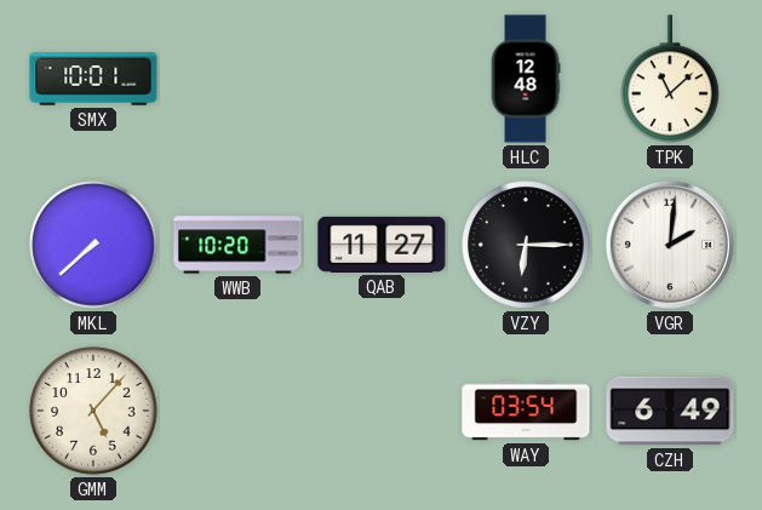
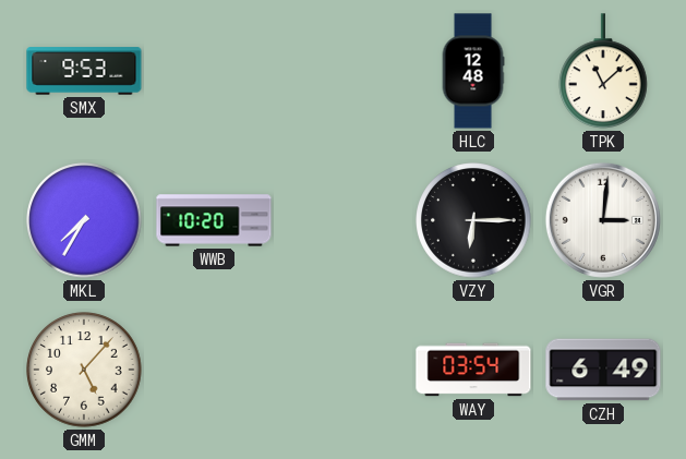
SMX: 10:01 -> 9:53 (84, 71)
MKL: 7:38 -> 7:35 (84, 220)
QAB: 11:27 -> none (382, 245)
VGR: 2:01 -> 3:01 (603, 220)
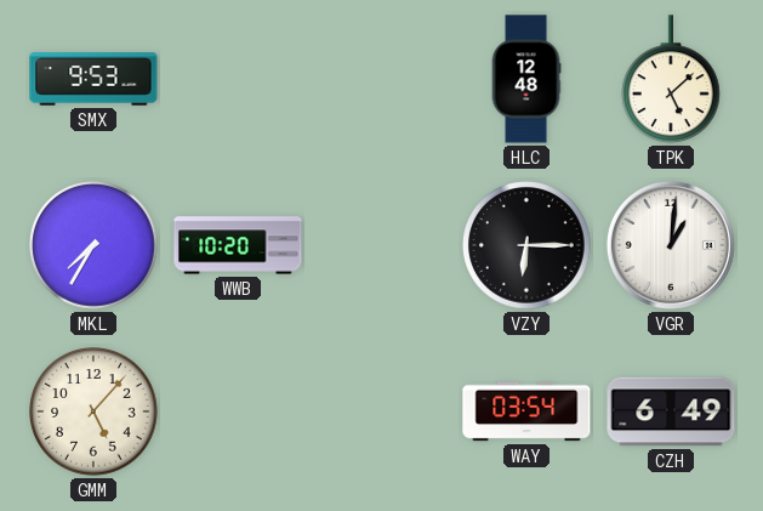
TPK: 11:08 -> 5:08 (672, 80)
VGR: 3:01 -> 1:01 (671, 245)
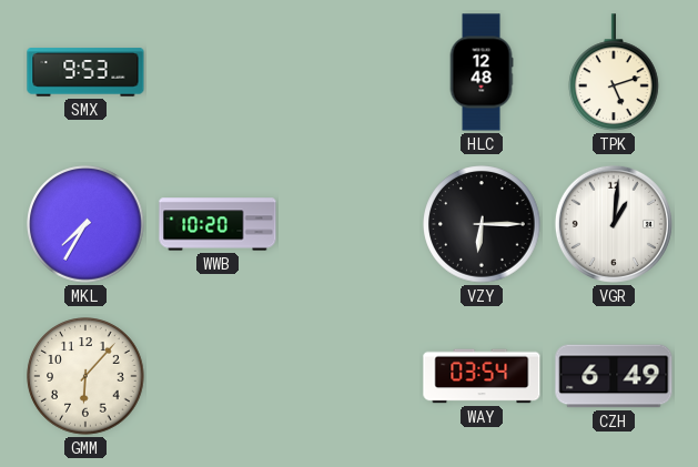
TPK: 5:08 -> 5:12 (615, 73)
GMM: 5:07 -> 6:07 (85, 376)
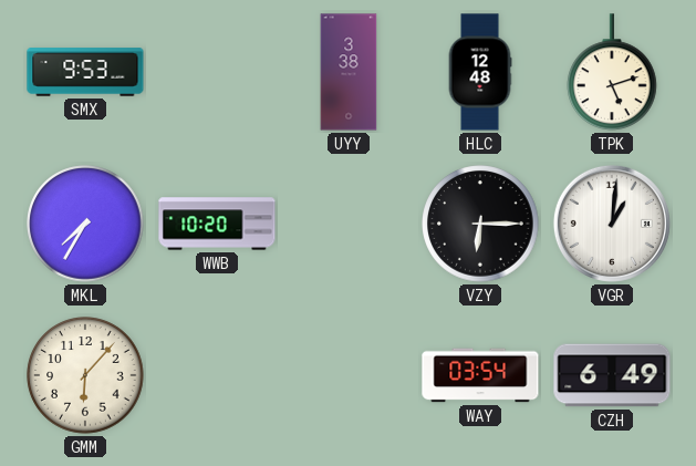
UYY: none -> 3:38 (349, 72)
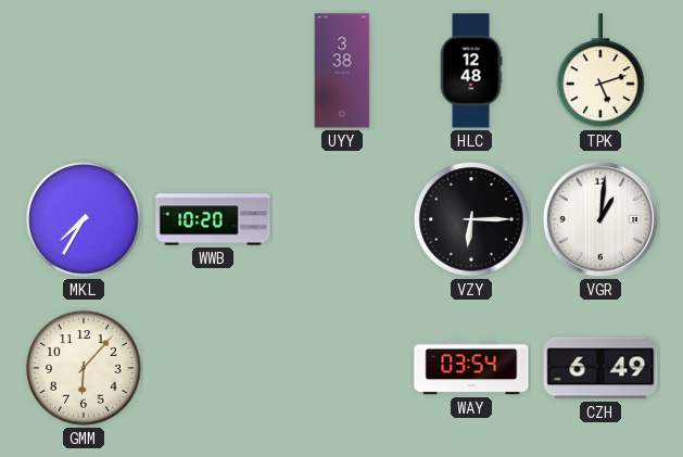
SMX: 9:53 -> none (85, 72)
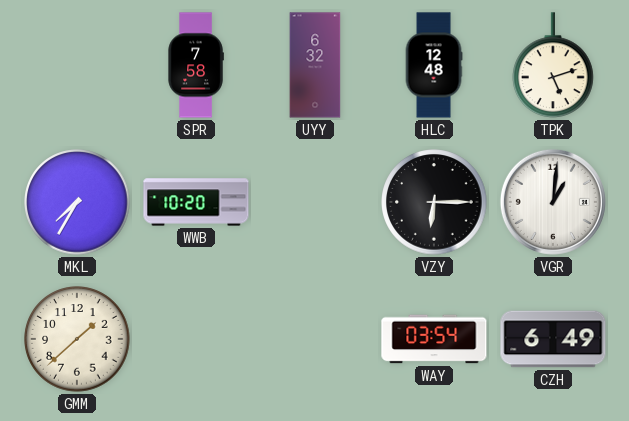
SPR: none -> 7:58 (196, 65)
UYY: 3:38 -> 6:32 (315, 65)
GMM: 6:07 -> 1:38 (77, 339)
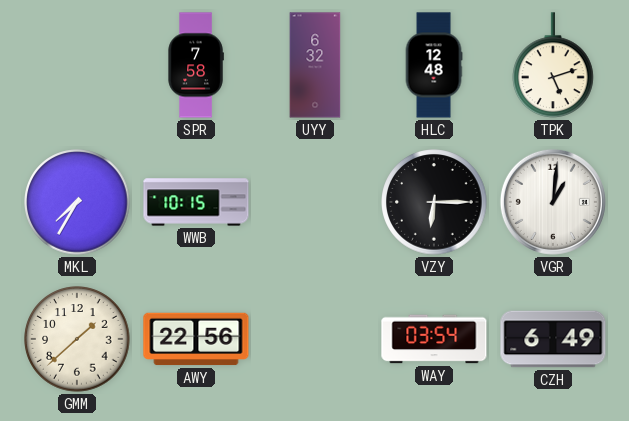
WWB: 10:20 -> 10:15 (196, 202)
AWY: none -> 22:56 (196, 339)
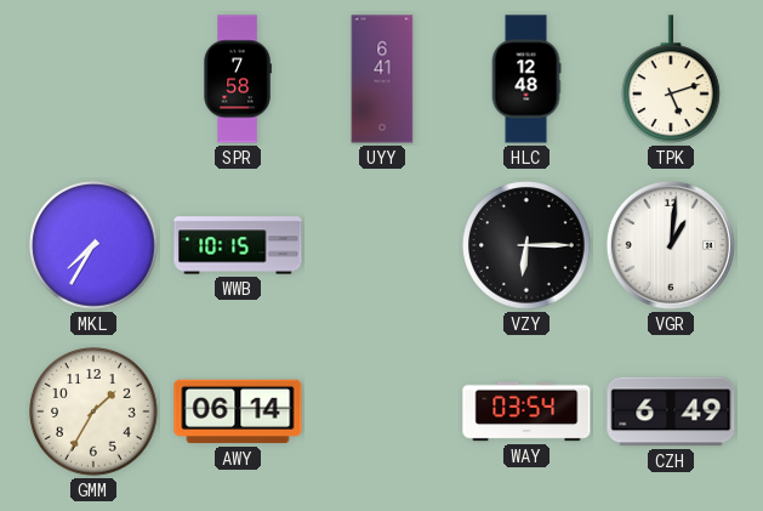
UYY: 6:32 -> 6:41 (382, 79)
GMM: 1:38 -> 1:35 (93, 411)
AWY: 22:56 -> 06:14 (238, 411)
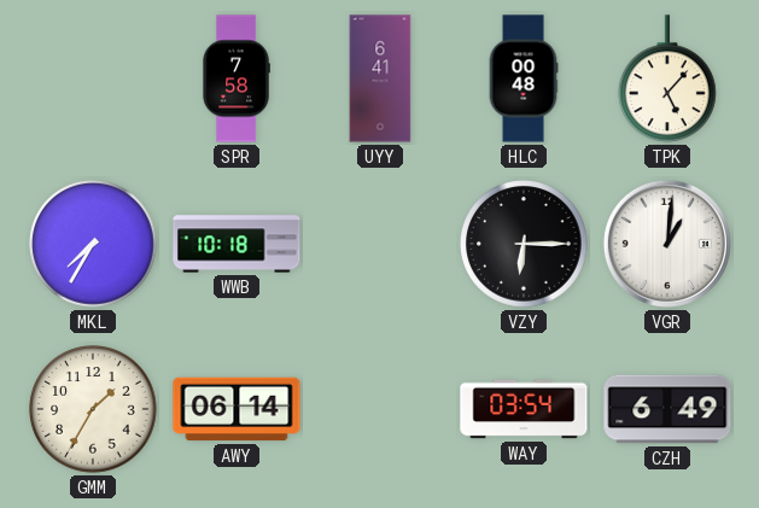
HLC: 12:48 -> 00:48 (524, 78)
TPK: 5:12 -> 5:07 (668, 80)
WWB: 10:15 -> 10:18 (237, 244)
